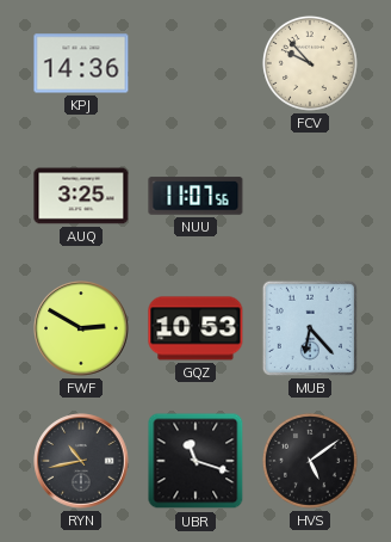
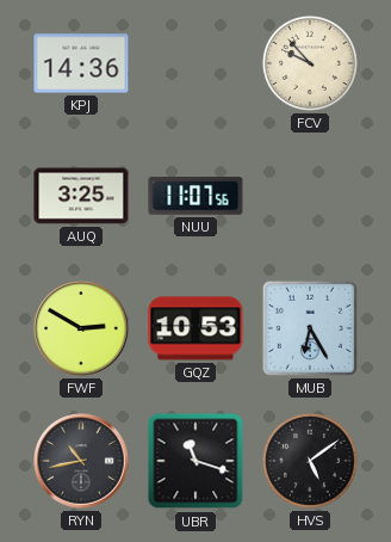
MUB: 6:23 -> 6:25 (310, 328)
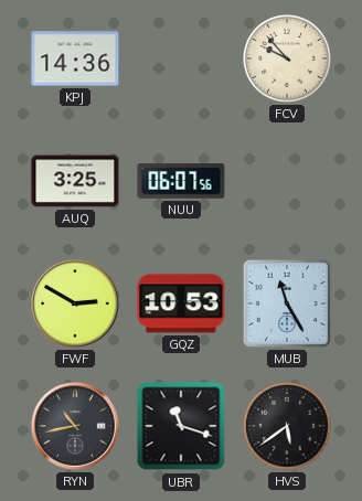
NUU: 11:07 -> 06:07 (181, 181)
MUB: 6:25 -> 11:25 (287, 303)
HVS: 5:09 -> 5:39 (287, 426)
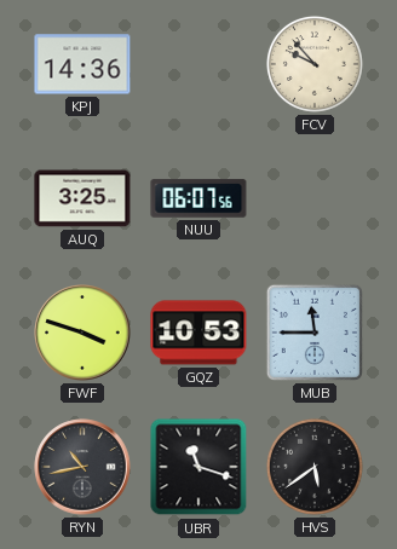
FWF: 2:50 -> 3:48 (82, 333)
MUB: 11:25 -> 11:45 (315, 333)
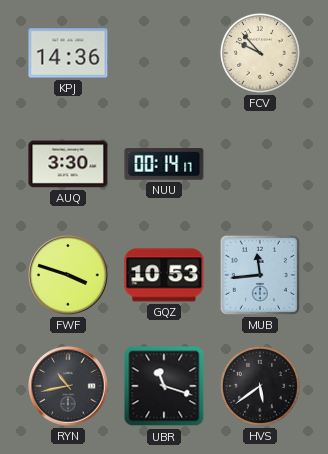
AUQ: 3:25 -> 3:30 (68, 164)
NUU: 06:07 -> 00:14 (164, 164)
MUB: 11:45 -> 11:44 (260, 275)
